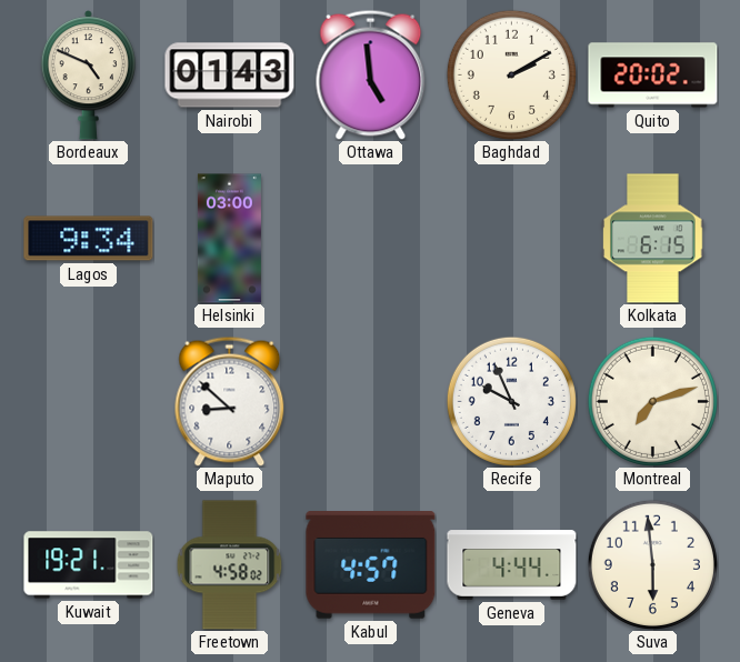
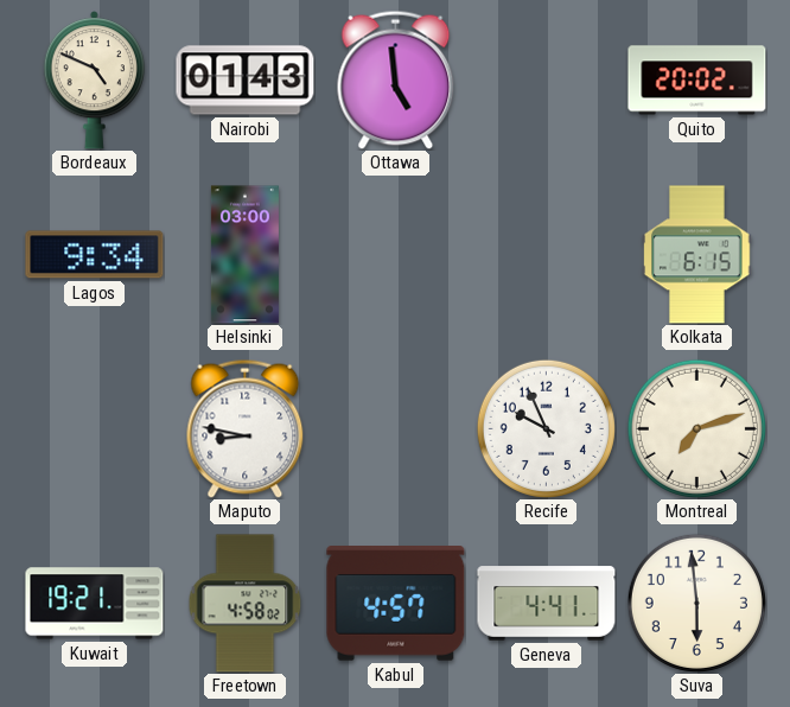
Baghdad: 2:10 -> none (511, 74)
Maputo: 8:52 -> 8:47 (246, 428)
Geneva: 4:44 -> 4:41 (547, 604)
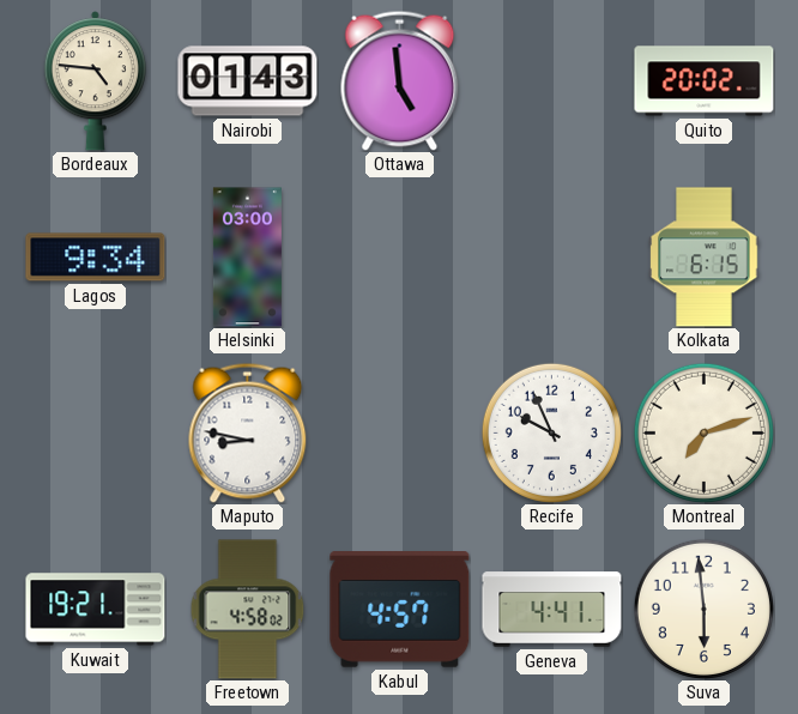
Bordeaux: 4:49 -> 4:46 (95, 81)
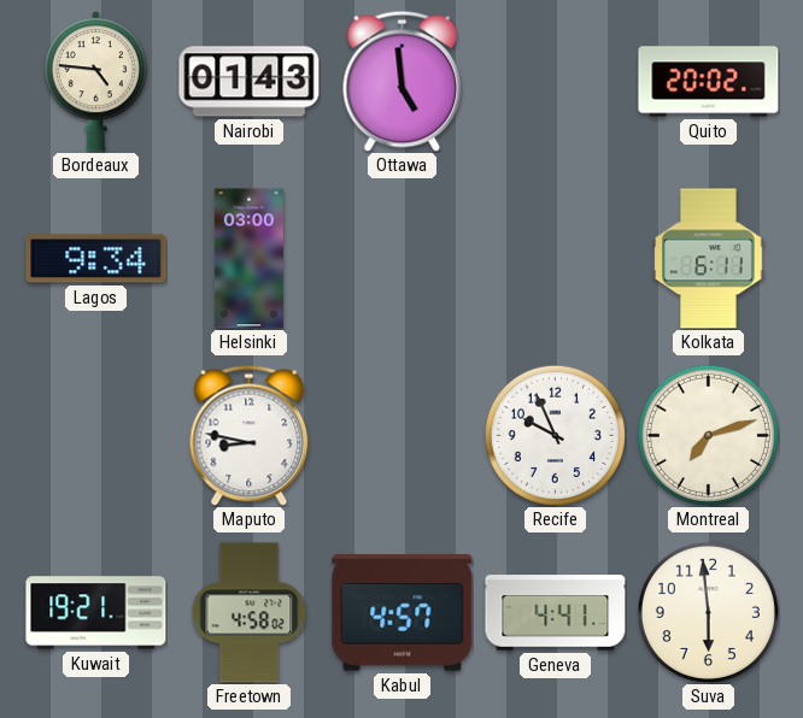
Kolkata: 6:15 -> 6:11 (709, 259)
